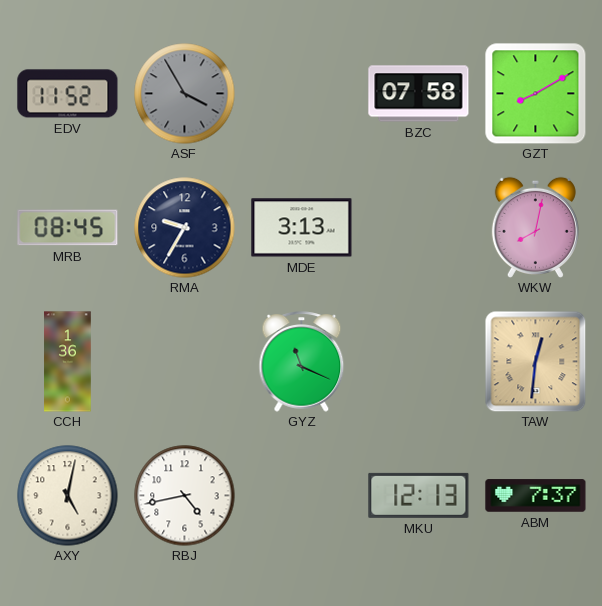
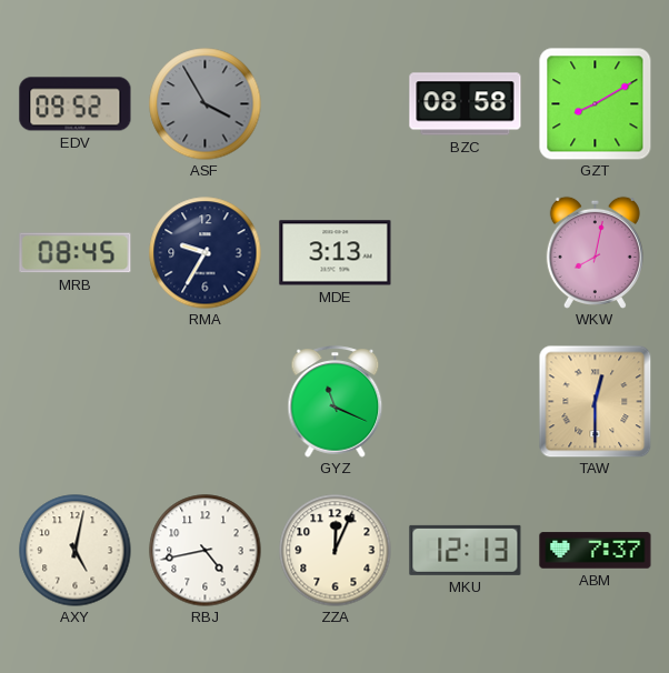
EDV: 11:52 -> 09:52 (76, 104)
BZC: 07:58 -> 08:58 (466, 104)
CCH: 1:36 -> none (68, 362)
TAW: 12:31 -> 12:30 (595, 401)
ZZA: none -> 12:04 (336, 551)
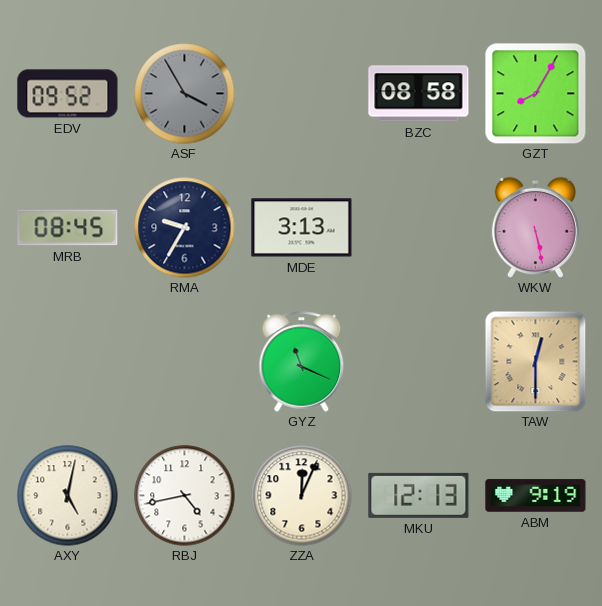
GZT: 8:10 -> 8:05 (535, 93)
WKW: 8:02 -> 5:28 (535, 227)
ABM: 7:37 -> 9:19 (536, 496)
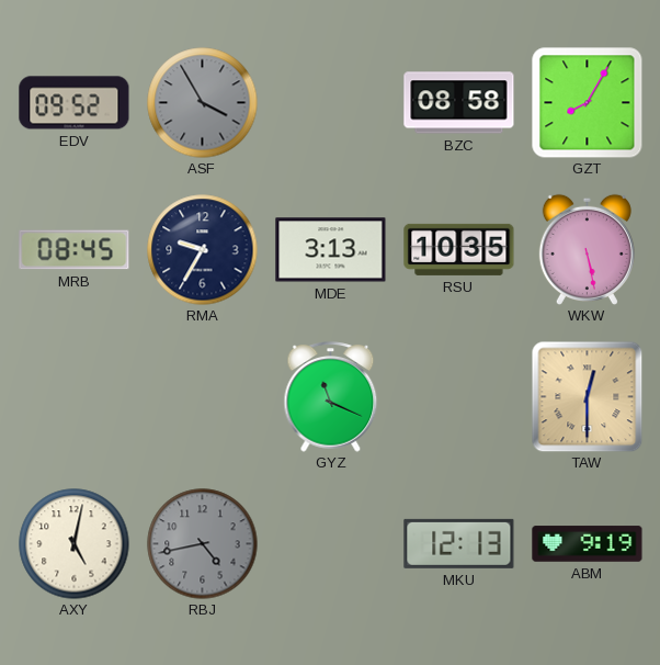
RSU: none -> 10:35 (459, 249)
RBJ dial: white -> grey (203, 544)
ZZA: 12:04 -> none (302, 496)
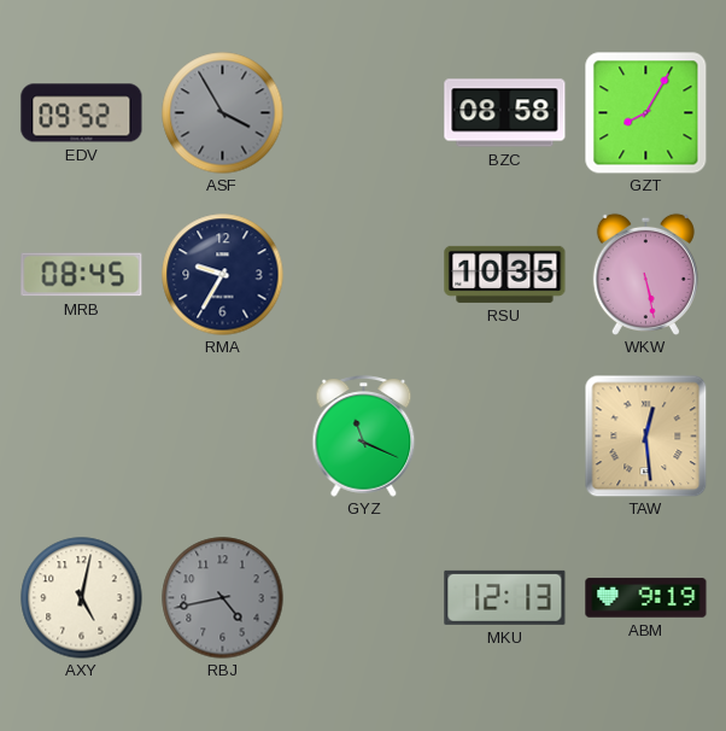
MDE: 3:13 -> none (331, 250)
TAW: 12:30 -> 12:29 (645, 435)
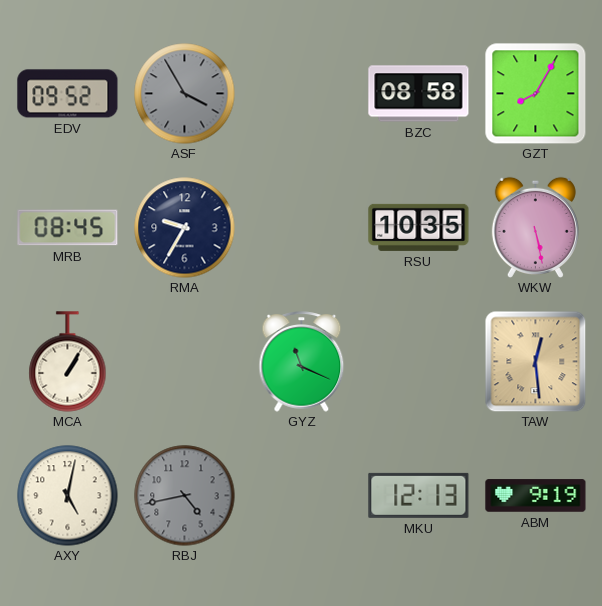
MCA: none -> 1:05 (68, 362)
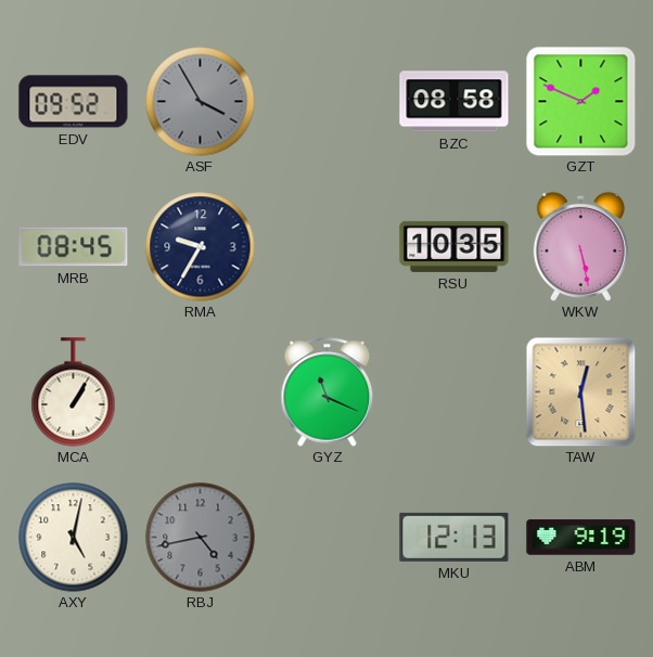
GZT: 8:05 -> 1:49 (580, 101)
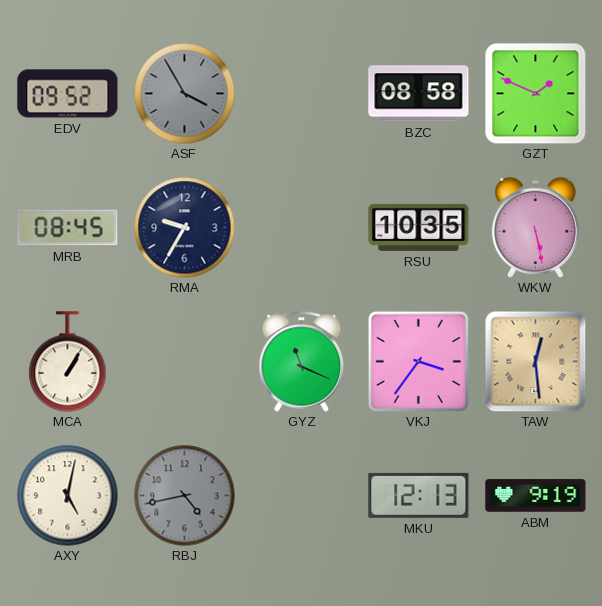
VKJ: none -> 3:36 (418, 361)
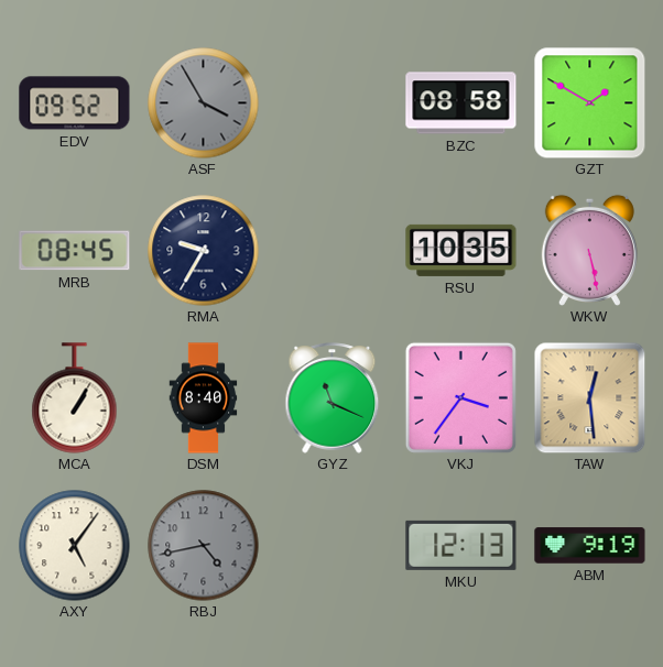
GZT: 1:49 -> 1:50 (589, 102)
DSM: none -> 8:40 (204, 398)
AXY: 5:02 -> 5:06 (75, 546)
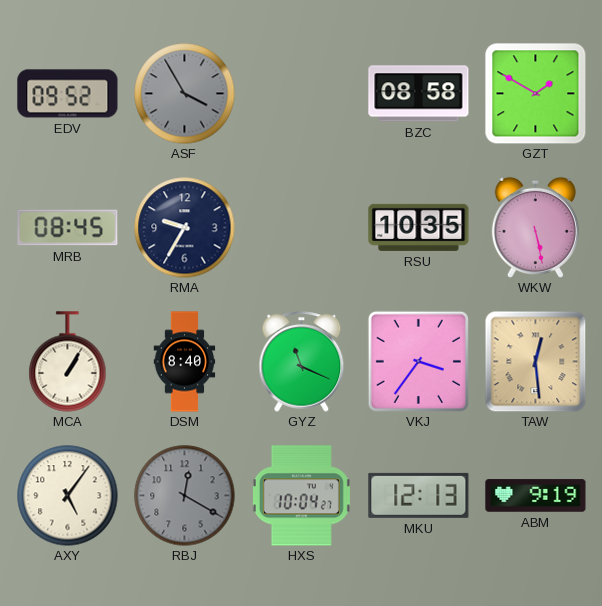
RBJ: 4:43 -> 12:20 (185, 496)
HXS: none -> 10:04 (301, 496)
